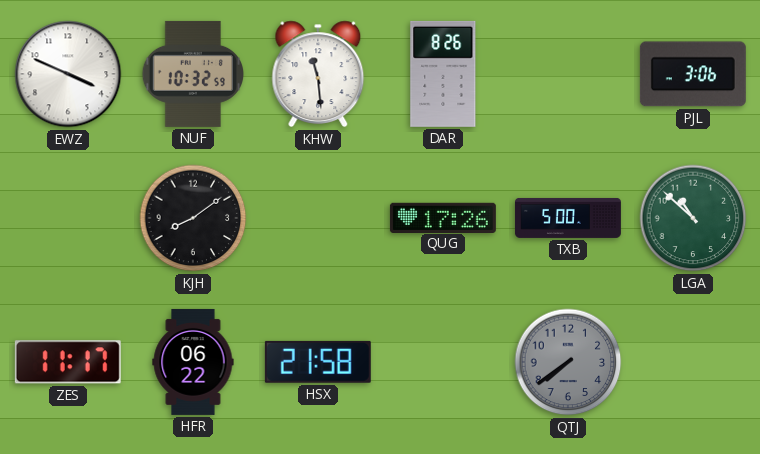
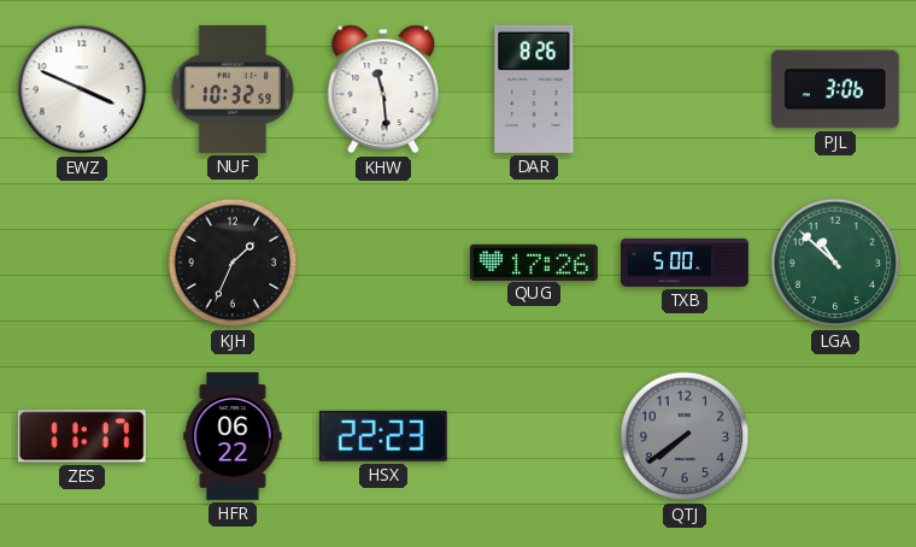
KJH: 8:09 -> 1:34 (233, 263)
HSX: 21:58 -> 22:23 (383, 436)
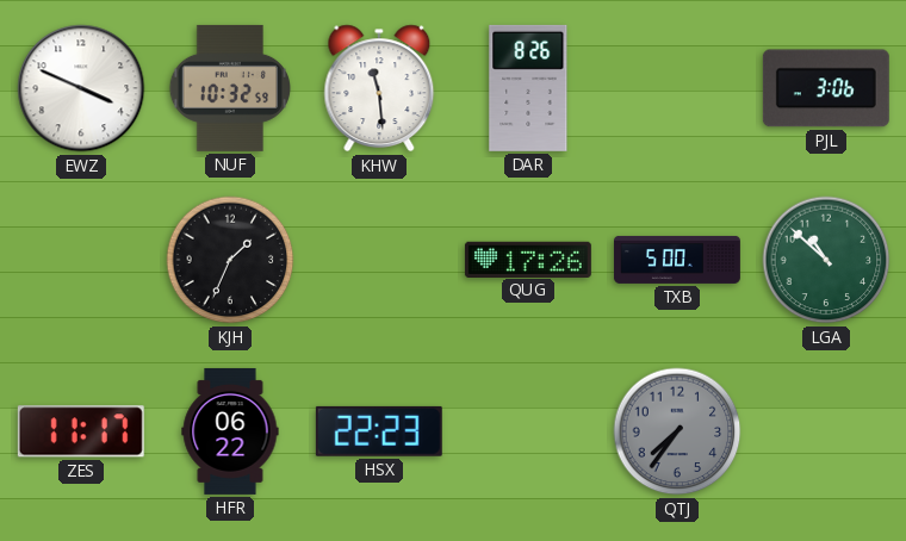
QTJ: 7:39 -> 7:36 (677, 431)
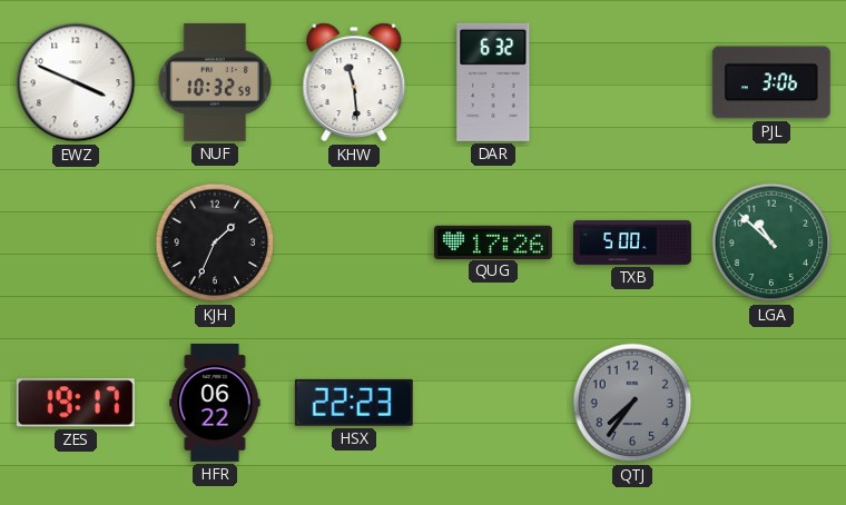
DAR: 8:26 -> 6:32 (493, 82)
ZES: 11:17 -> 19:17 (76, 403)
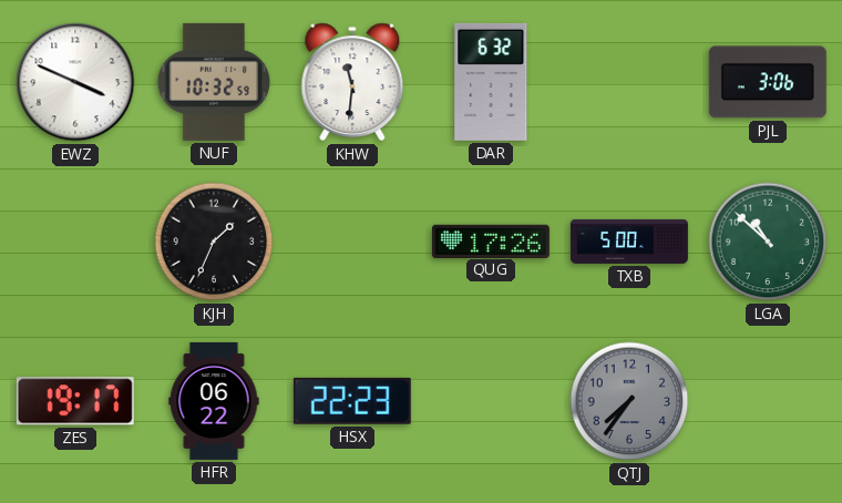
KHW: 11:29 -> 11:31 (352, 82)
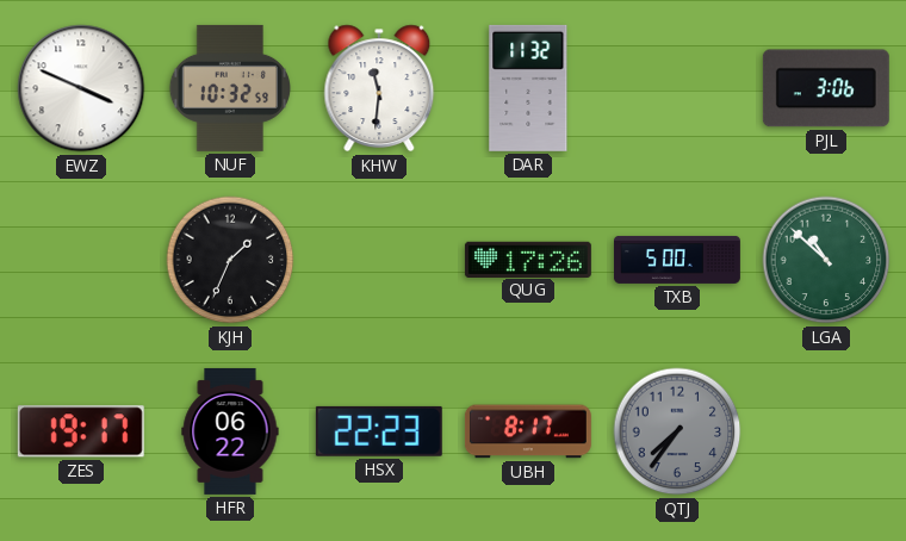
DAR: 6:32 -> 11:32 (528, 88)
UBH: none -> 8:17 (528, 431)
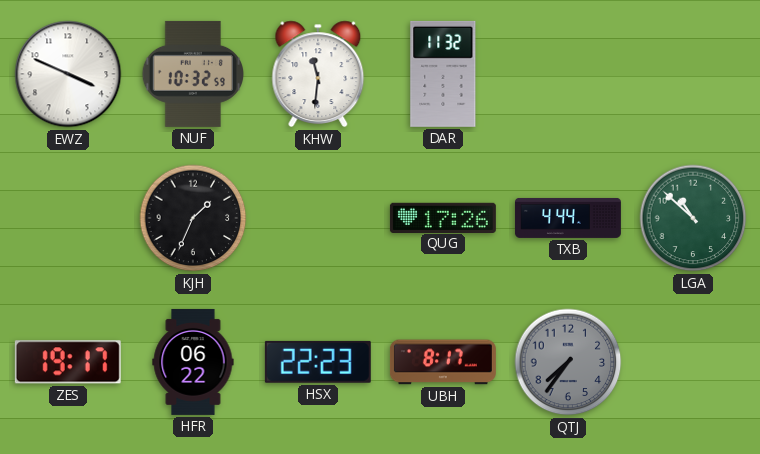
PJL: 3:06 -> none (826, 88)
TXB: 5:00 -> 4:44 (568, 218)
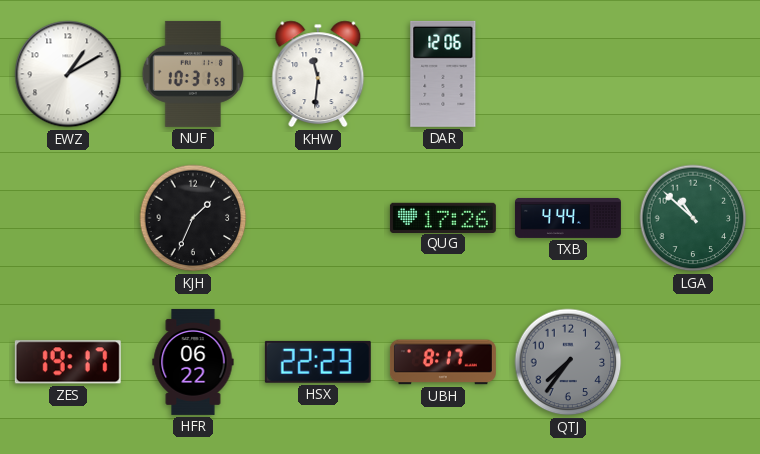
EWZ: 3:49 -> 1:10 (68, 74)
NUF: 10:32 -> 10:31 (192, 74)
DAR: 11:32 -> 12:06 (443, 74)
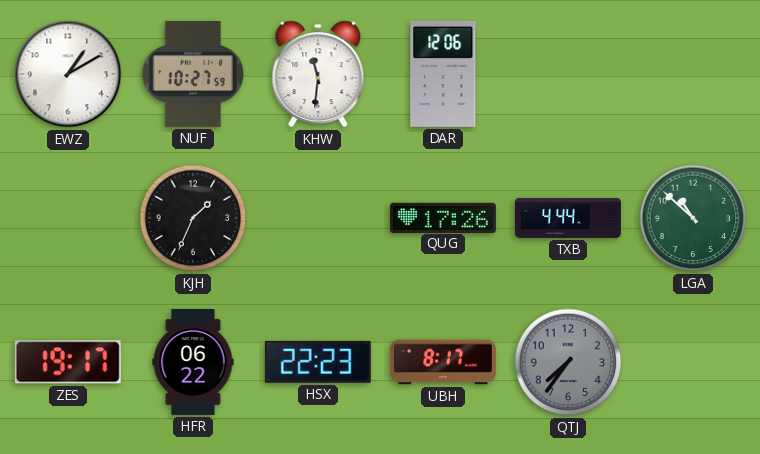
NUF: 10:31 -> 10:27 (192, 74)
